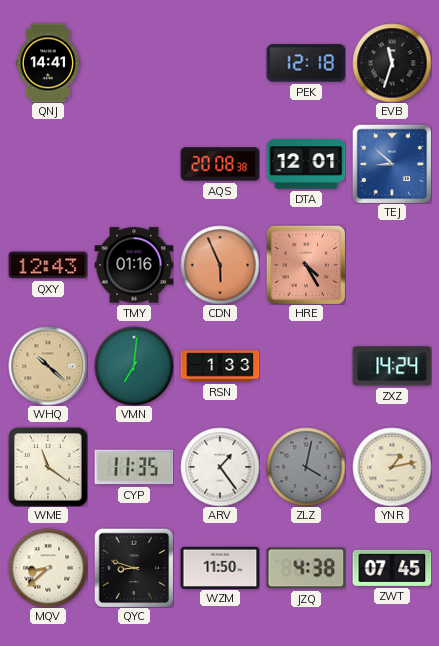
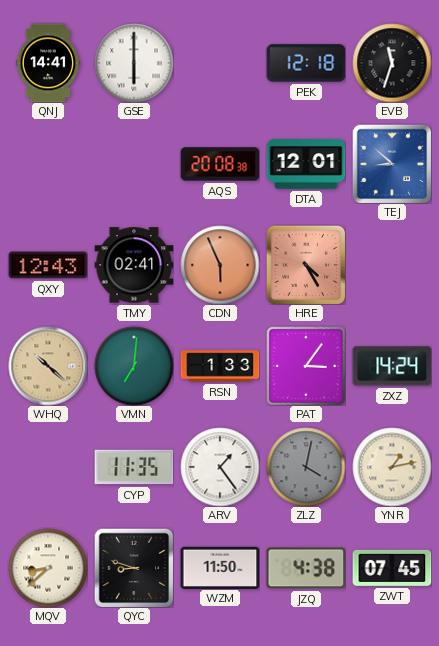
GSE: none -> 6:00 (134, 63)
TMY: 01:16 -> 02:41 (134, 265)
PAT: none -> 3:06 (306, 366)
WME: 11:21 -> none (48, 467)
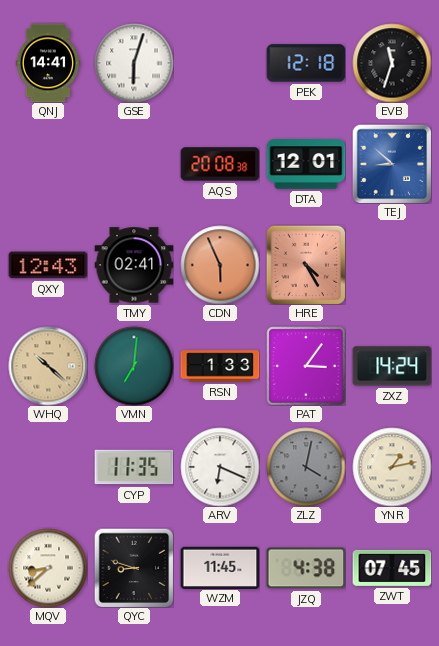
GSE: 6:00 -> 6:03 (134, 63)
ARV: 1:24 -> 6:19 (220, 467)
WZM: 11:50 -> 11:45 (220, 567)
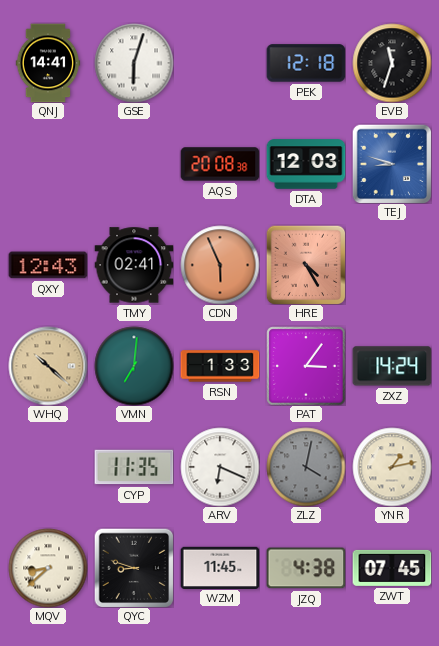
DTA: 12:01 -> 12:03 (306, 164)
TEJ: 8:52 -> 8:48 (392, 164)
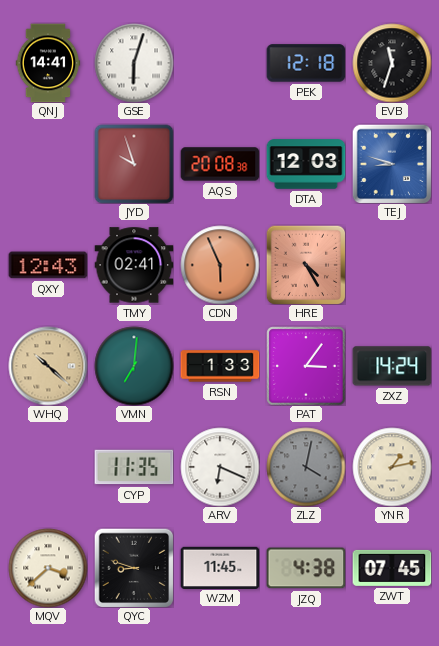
JYD: none -> 9:57 (134, 164)
MQV: 8:38 -> 3:38 (48, 568)
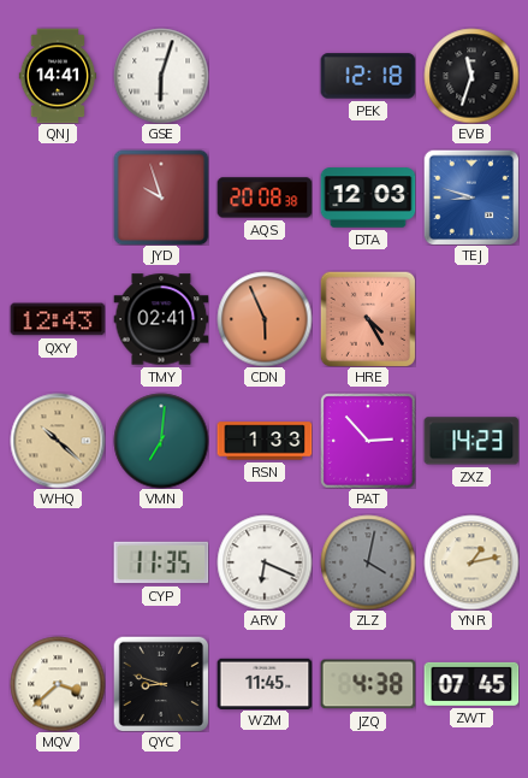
PAT: 3:06 -> 2:53 (368, 441)
ZXZ: 14:24 -> 14:23 (471, 441)
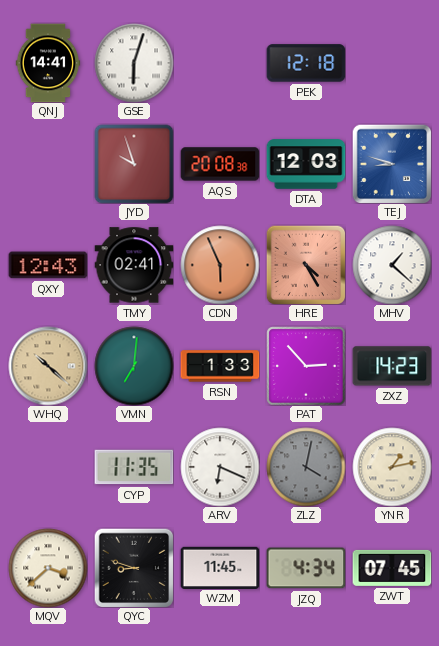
EVB: 11:33 -> none (471, 76)
MHV: none -> 1:22 (392, 265)
JZQ: 4:38 -> 4:34 (306, 568)
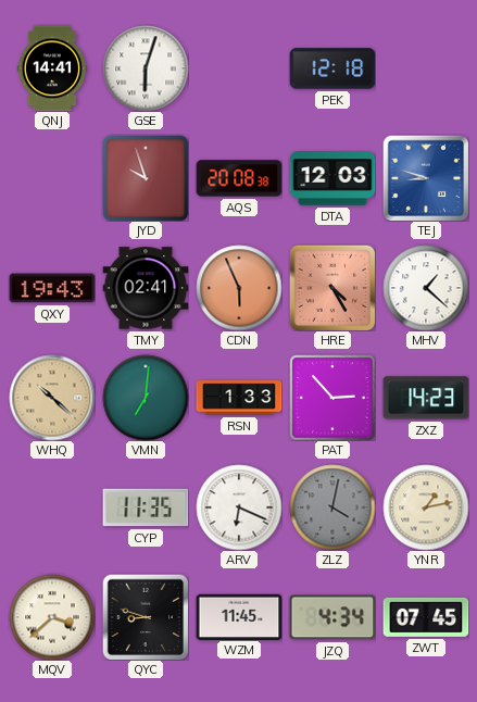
QXY: 12:43 -> 19:43 (52, 288)
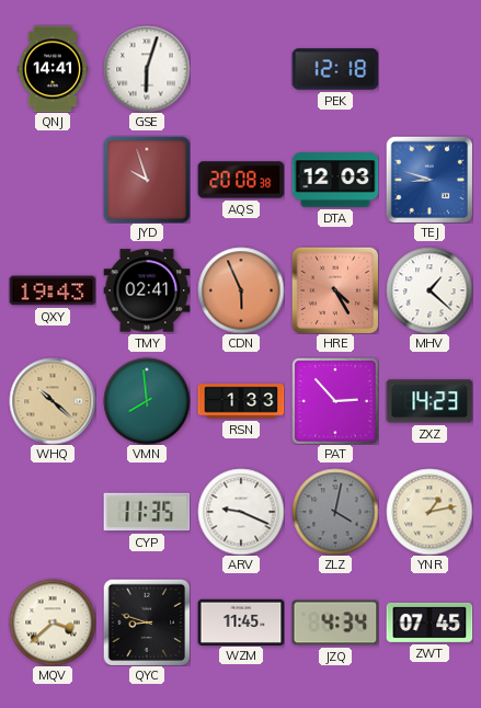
VMN: 7:01 -> 7:59 (147, 401)
ARV: 6:19 -> 9:19 (241, 512)
